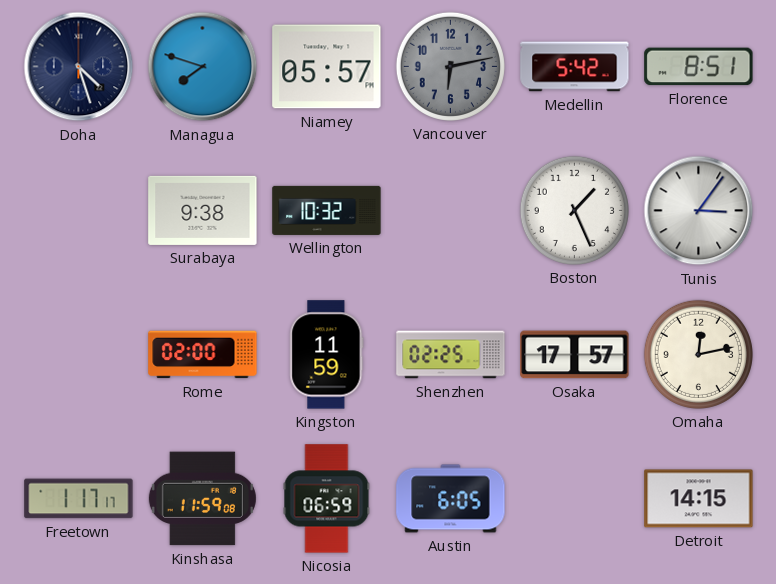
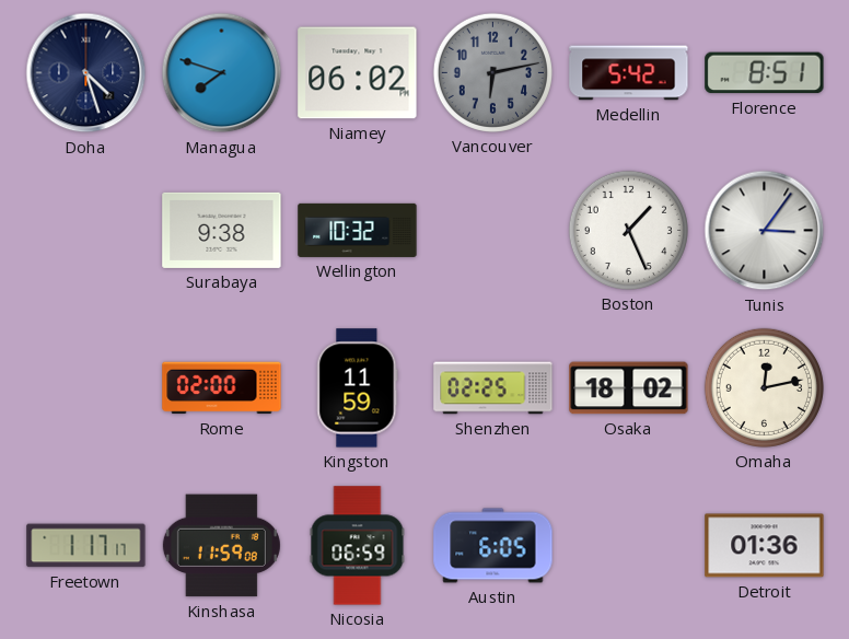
Niamey: 05:57 -> 06:02 (358, 73)
Osaka: 17:57 -> 18:02 (629, 388)
Detroit: 14:15 -> 01:36 (765, 546)
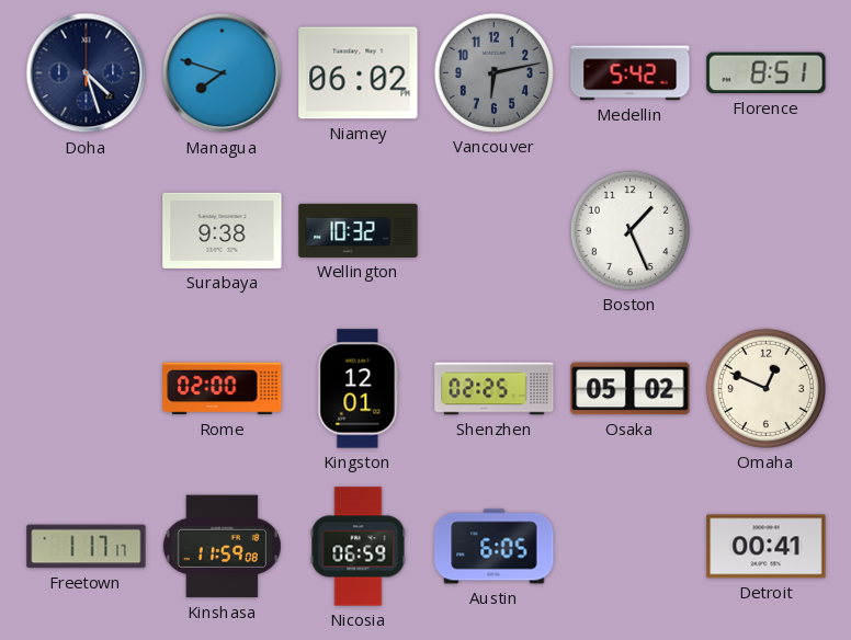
Tunis: 3:06 -> none (765, 231)
Kingston: 11:59 -> 12:01 (359, 389)
Osaka: 18:02 -> 05:02 (631, 389)
Omaha: 12:13 -> 12:49 (765, 388)
Detroit: 01:36 -> 00:41 (767, 547)
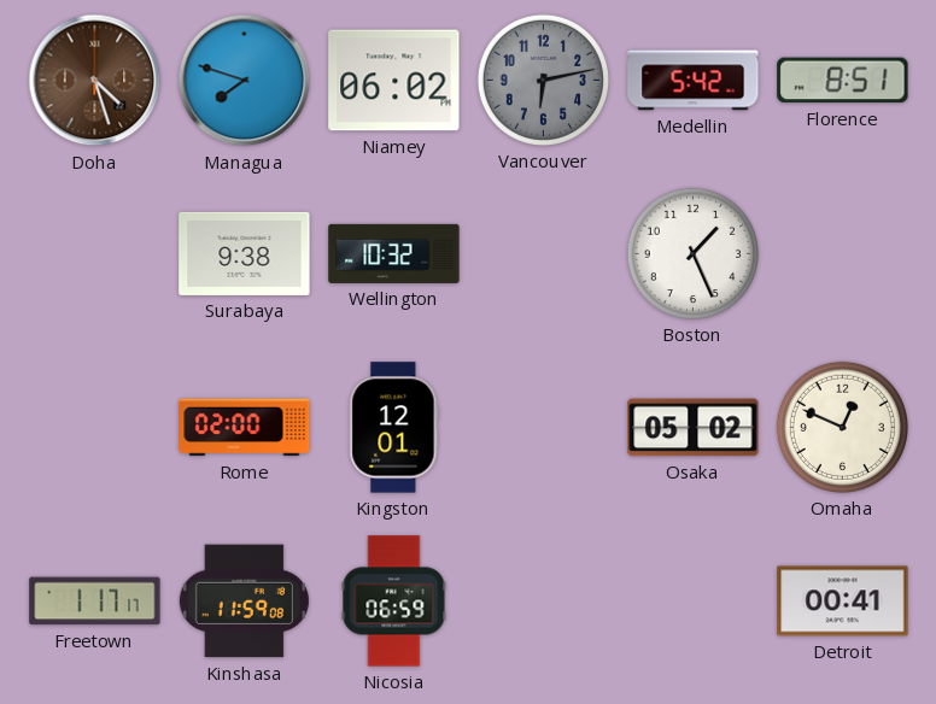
Doha dial: navy -> brown (95, 81)
Shenzhen: 02:25 -> none (495, 389)
Austin: 6:05 -> none (495, 547)
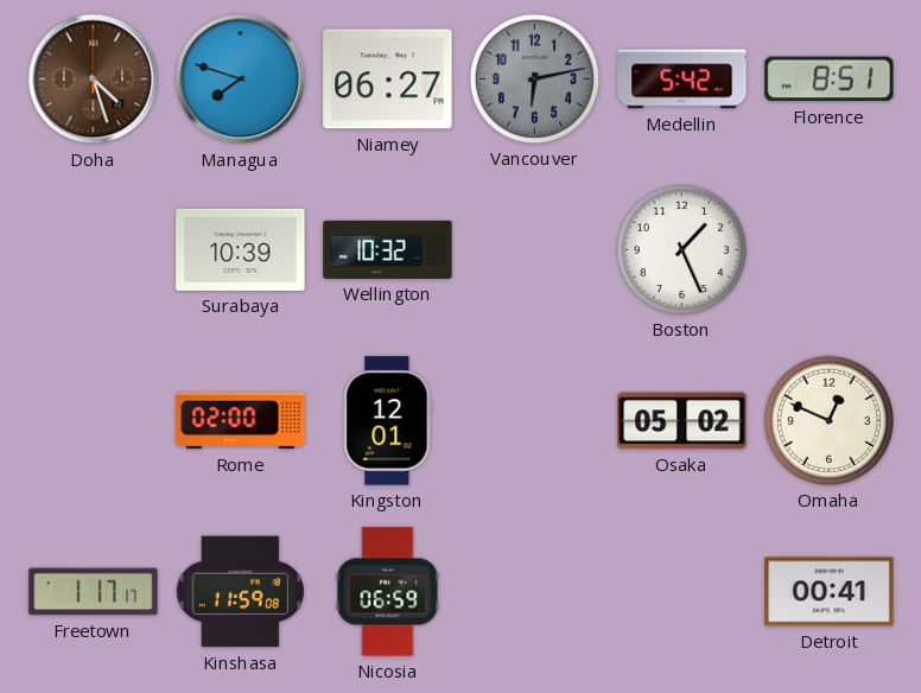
Niamey: 06:02 -> 06:27 (388, 80)
Surabaya: 9:38 -> 10:39 (241, 249)
